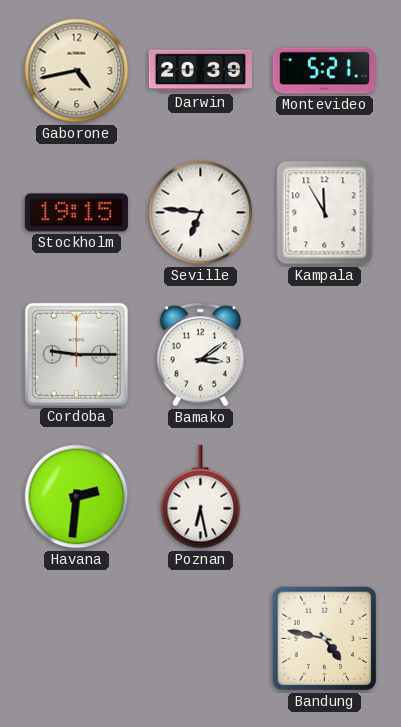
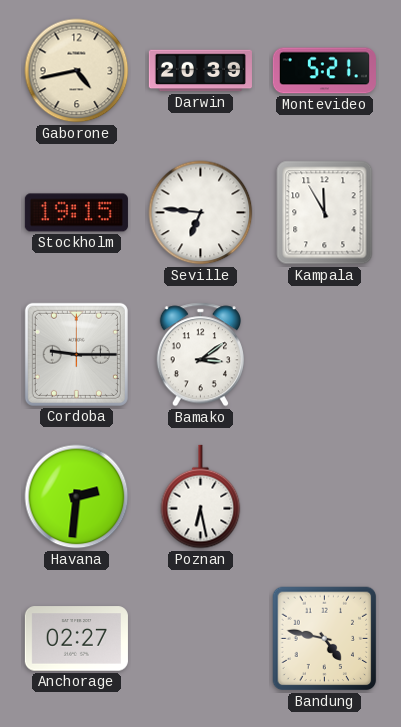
Anchorage: none -> 02:27 (76, 639)
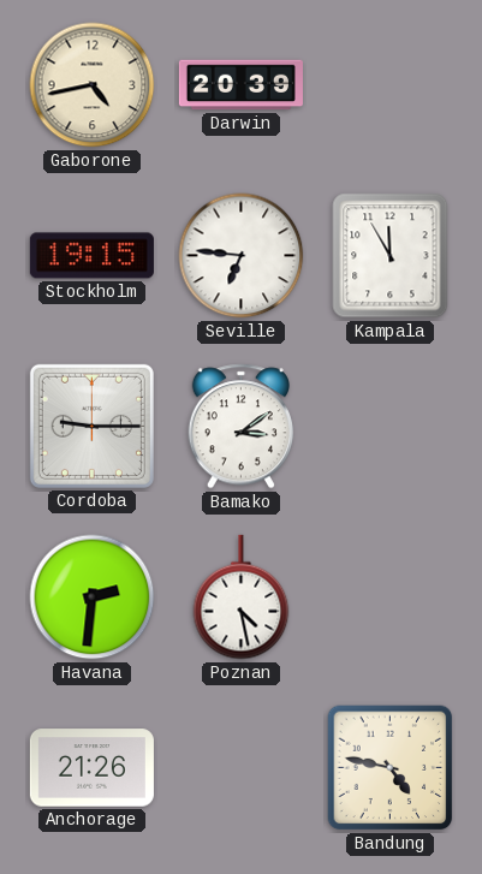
Montevideo: 5:21 -> none (324, 71)
Poznan: 6:28 -> 4:28 (242, 597)
Anchorage: 02:27 -> 21:26 (91, 768)
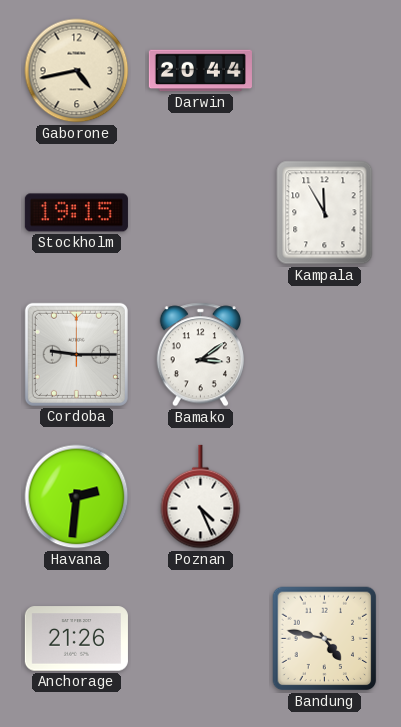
Darwin: 20:39 -> 20:44 (200, 71)
Seville: 6:46 -> none (242, 256)
Poznan: 4:28 -> 4:26 (201, 497)
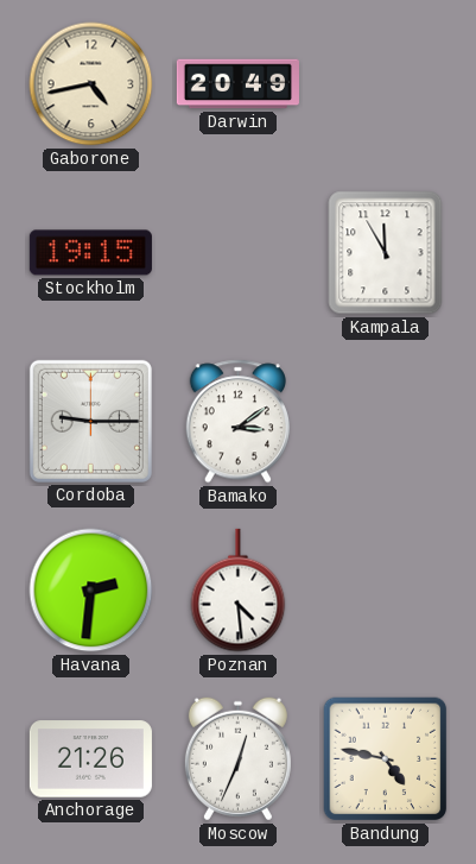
Darwin: 20:44 -> 20:49 (237, 84)
Poznan: 4:26 -> 4:29 (239, 591)
Moscow: none -> 12:34 (237, 759)
